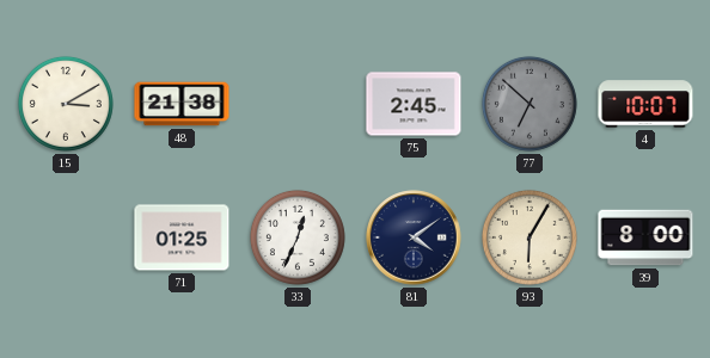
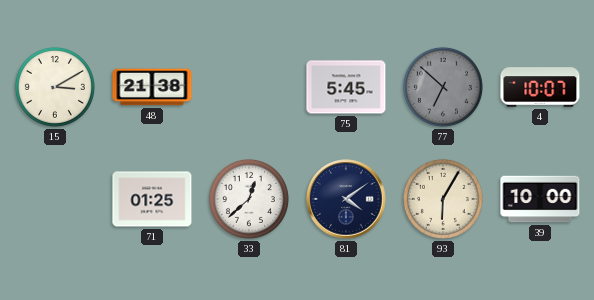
75: 2:45 -> 5:45 (346, 87)
33: 12:34 -> 12:38 (249, 199)
39: 8:00 -> 10:00 (540, 199)
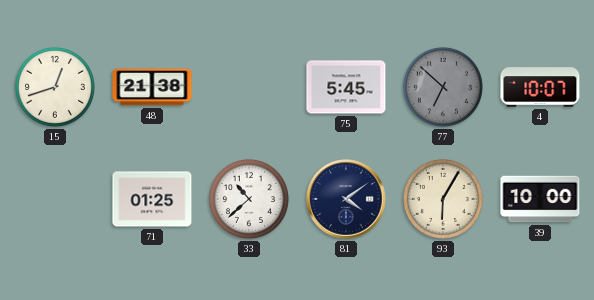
15: 3:10 -> 12:42 (55, 87)
33: 12:38 -> 10:38 (249, 199)
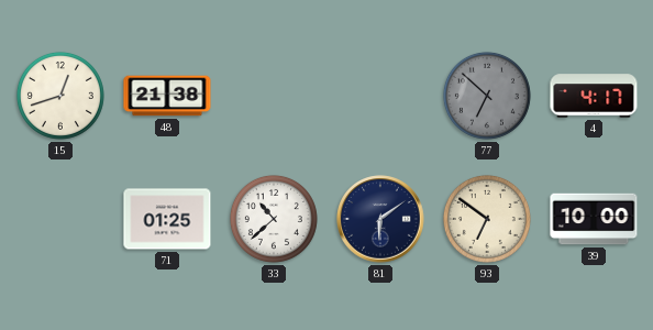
75: 5:45 -> none (346, 87)
4: 10:07 -> 4:17 (594, 96)
81: 4:09 -> 6:09 (380, 219)
93: 6:05 -> 6:51 (487, 219)
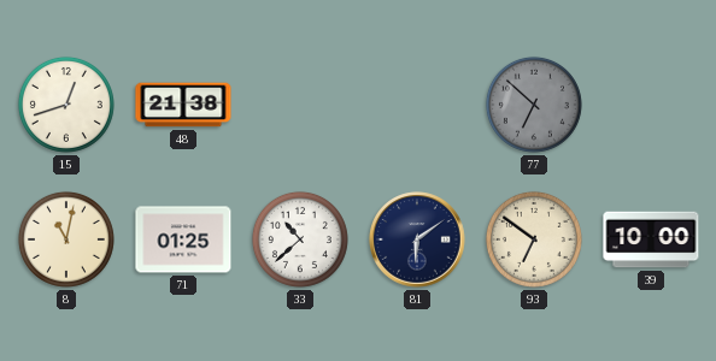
4: 4:17 -> none (594, 96)
8: none -> 11:02 (66, 239)
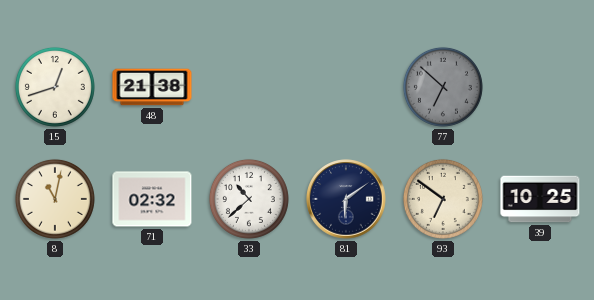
71: 01:25 -> 02:32 (152, 199)
39: 10:00 -> 10:25 (540, 199)
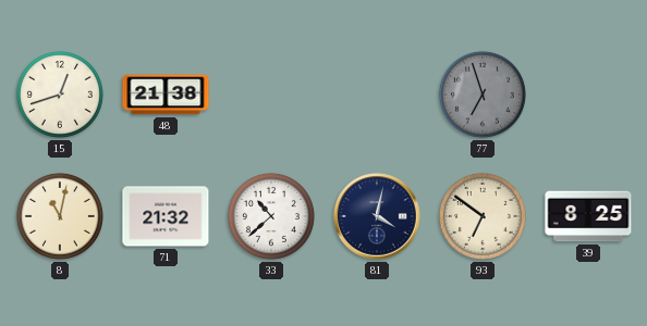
77: 6:52 -> 6:57 (483, 95)
71: 02:32 -> 21:32 (166, 216)
81: 6:09 -> 4:02 (377, 216)
39: 10:25 -> 8:25 (588, 216)
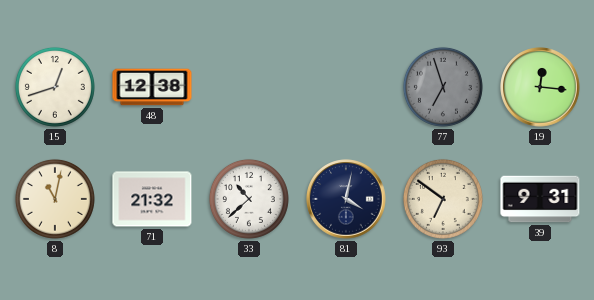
48: 21:38 -> 12:38 (152, 87)
19: none -> 12:16 (540, 87)
39: 8:25 -> 9:31 (540, 199)
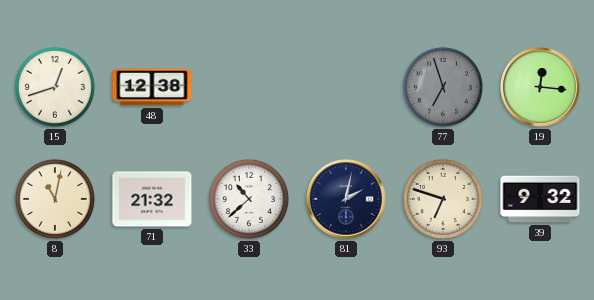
81: 4:02 -> 2:02 (346, 199)
93: 6:51 -> 6:48 (443, 199)
39: 9:31 -> 9:32 (540, 199)
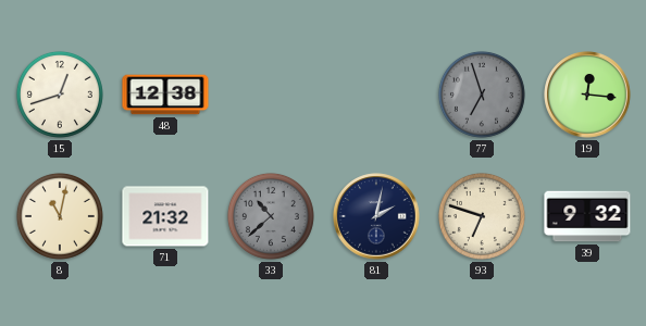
33 dial: white -> grey (271, 216)
